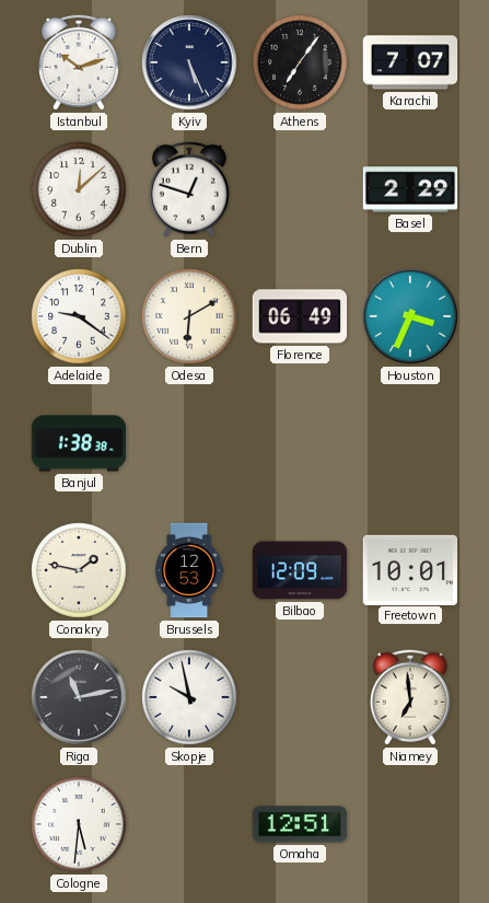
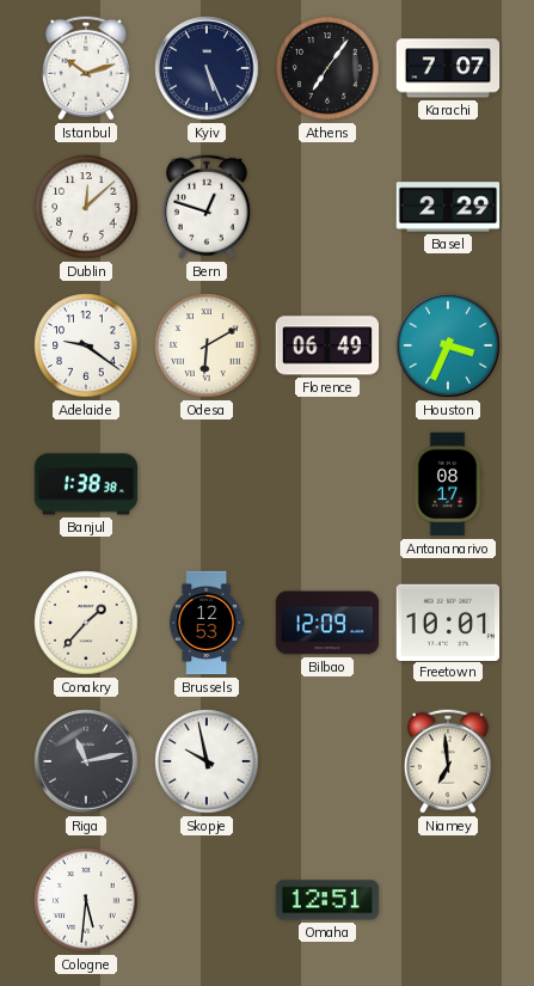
Antananarivo: none -> 08:17 (448, 484)
Conakry: 1:47 -> 1:37 (86, 623)
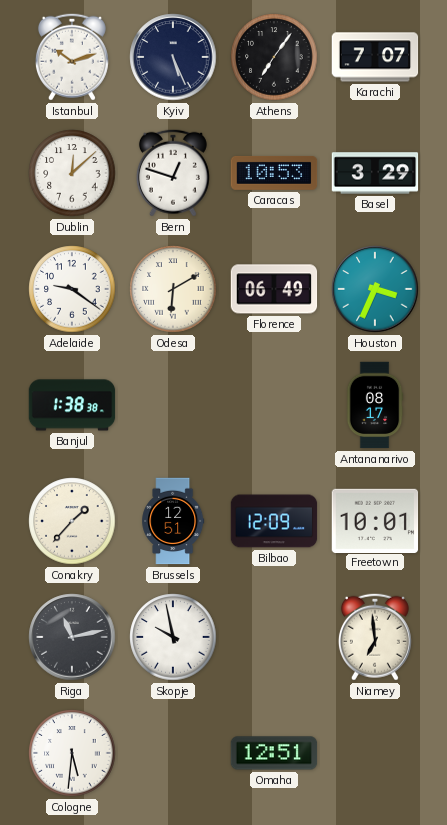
Caracas: none -> 10:53 (274, 173)
Basel: 2:29 -> 3:29 (375, 173)
Brussels: 12:53 -> 12:51 (173, 521)
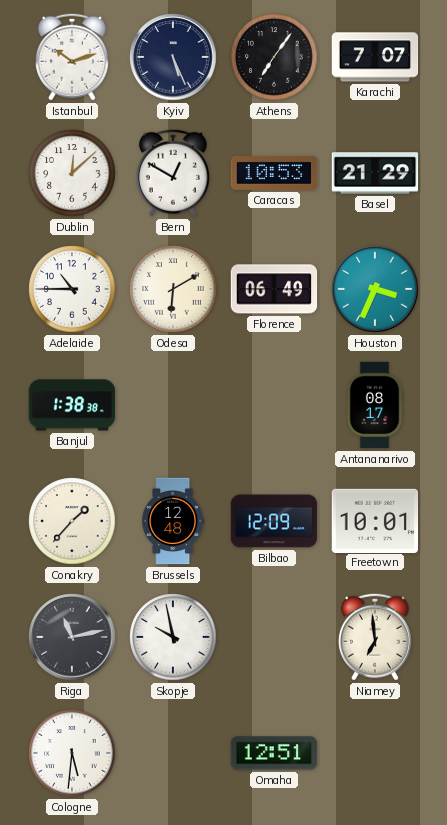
Bern: 12:48 -> 12:50 (173, 173)
Basel: 3:29 -> 21:29 (375, 173)
Adelaide: 9:21 -> 10:45 (72, 289)
Brussels: 12:51 -> 12:48 (173, 521)
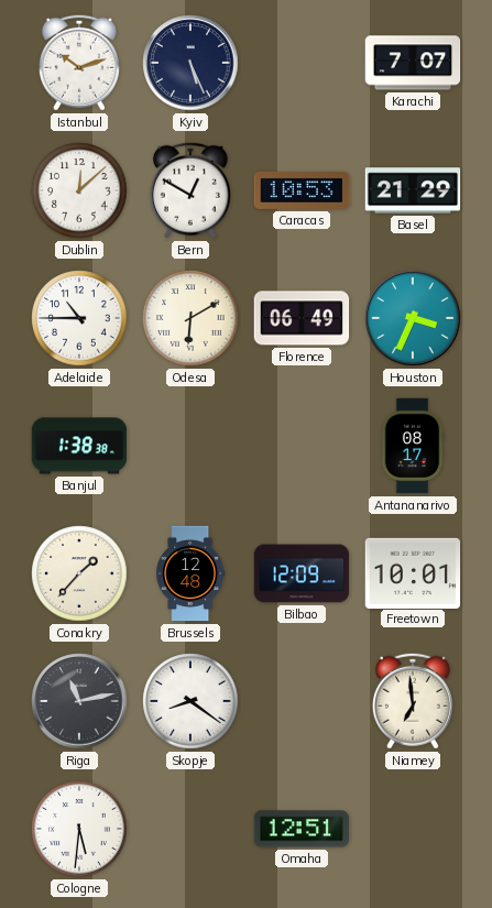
Athens: 7:06 -> none (274, 57)
Skopje: 9:58 -> 8:21 (190, 701)
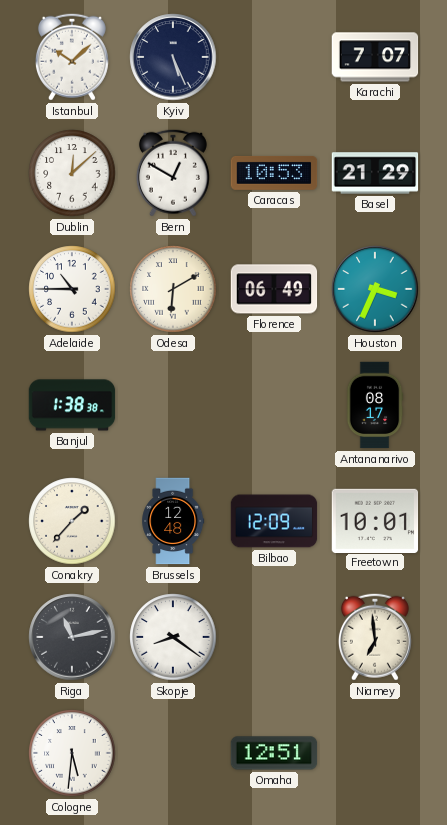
Istanbul: 10:12 -> 10:08 (72, 57)
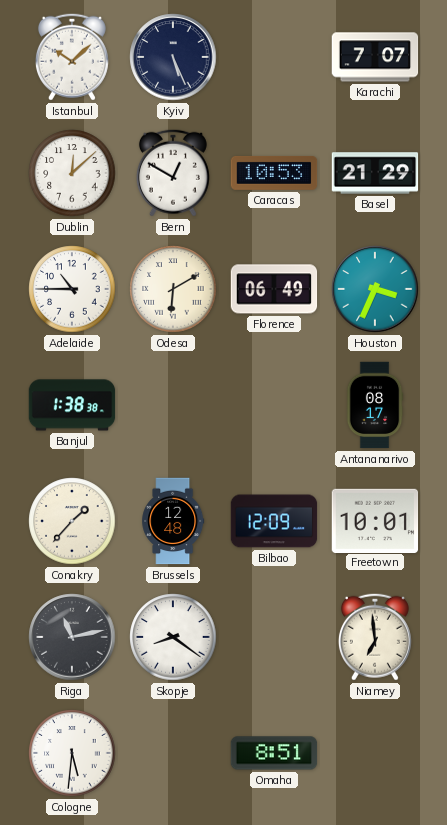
Omaha: 12:51 -> 8:51 (274, 753)
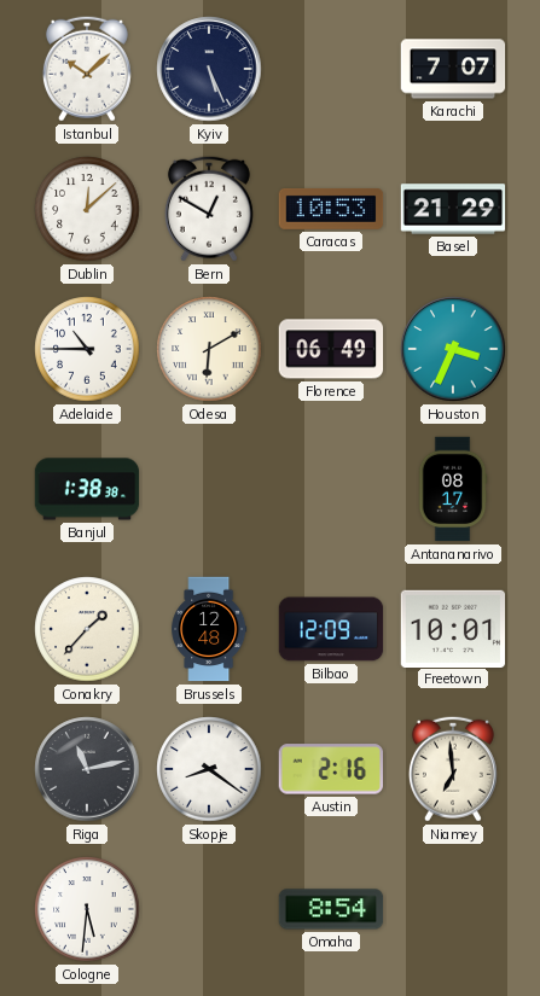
Austin: none -> 2:16 (331, 769)
Omaha: 8:51 -> 8:54 (331, 909)
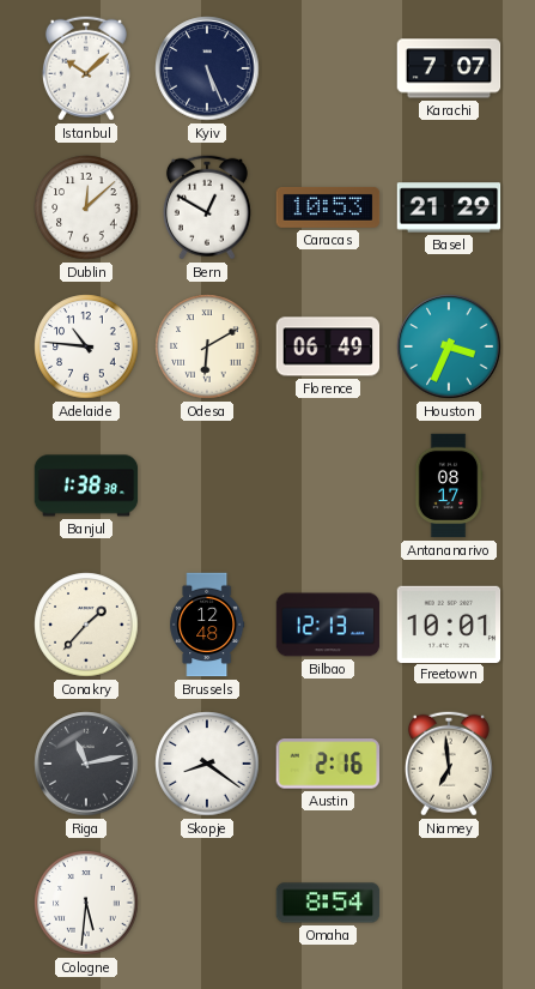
Adelaide: 10:45 -> 10:46 (86, 346)
Bilbao: 12:09 -> 12:13 (328, 625)
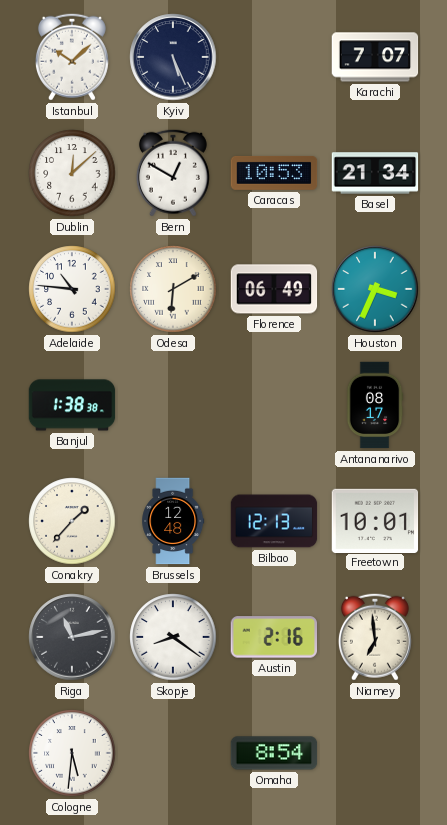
Basel: 21:29 -> 21:34 (375, 173)
